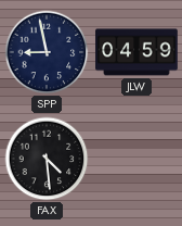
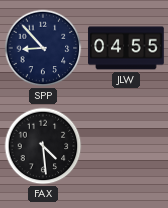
SPP: 8:58 -> 8:53 (43, 48)
JLW: 04:59 -> 04:55 (126, 48)
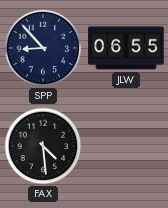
JLW: 04:55 -> 06:55 (126, 48)
